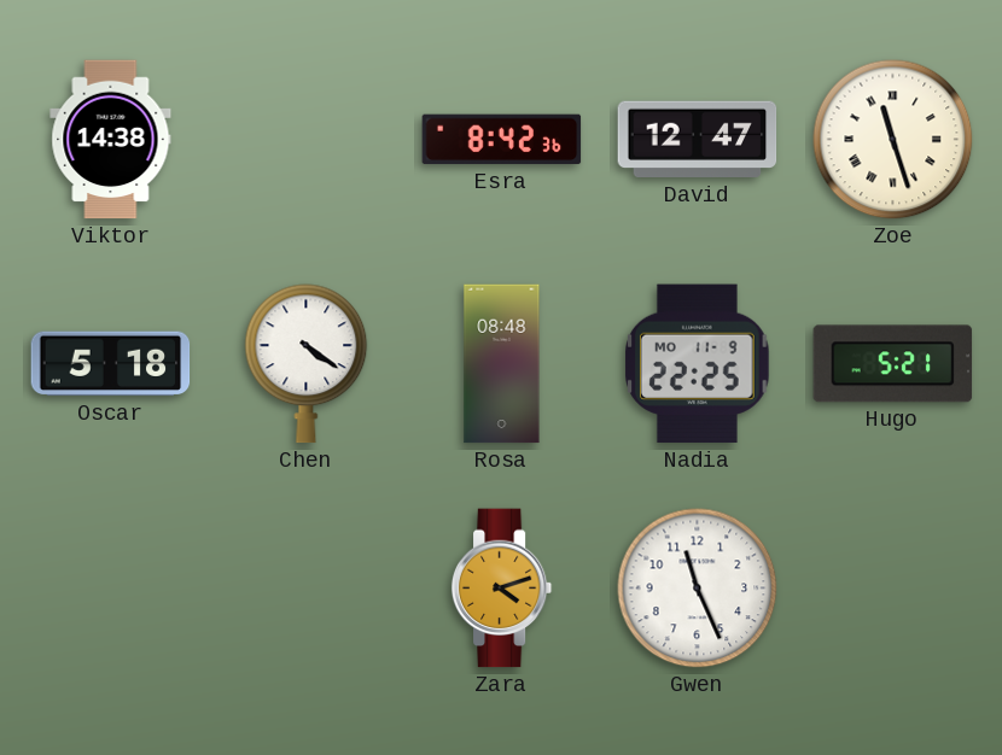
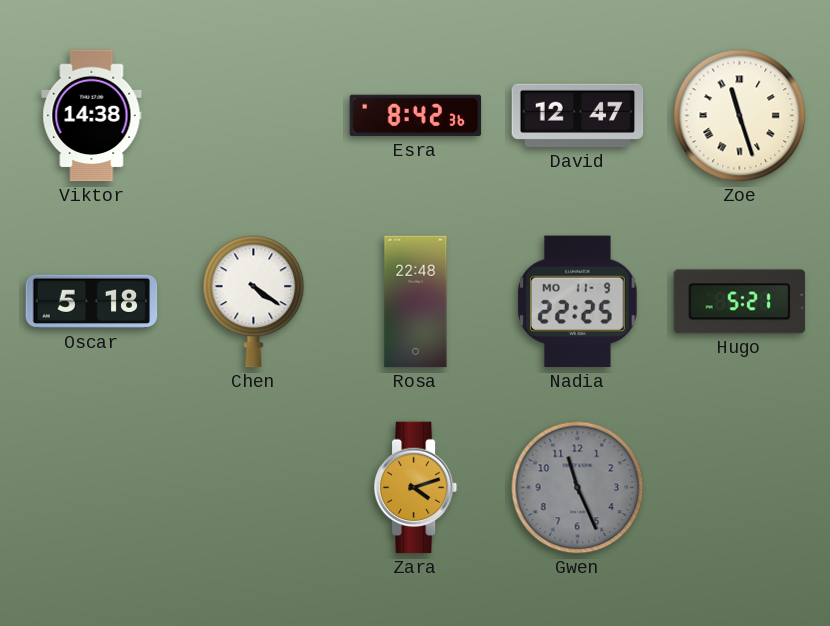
Rosa: 08:48 -> 22:48 (416, 302)
Gwen dial: white -> grey (578, 488)
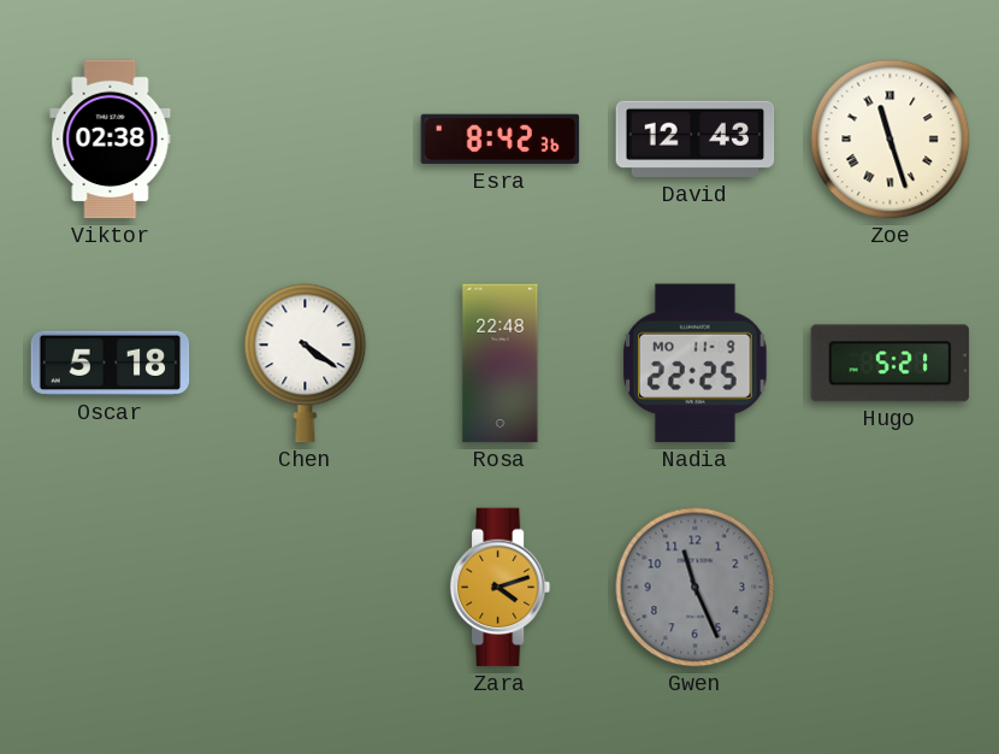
Viktor: 14:38 -> 02:38 (111, 140)
David: 12:47 -> 12:43 (696, 140)
